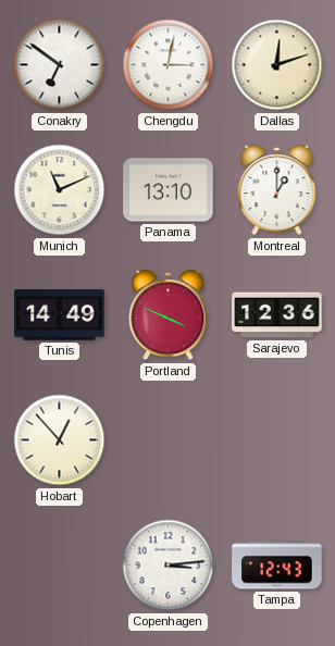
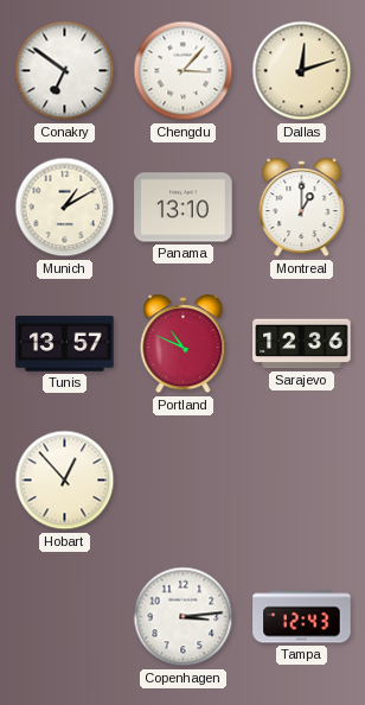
Chengdu: 3:02 -> 3:07 (184, 71)
Munich: 11:11 -> 1:10 (65, 208)
Tunis: 14:49 -> 13:57 (65, 344)
Portland: 3:49 -> 10:49 (184, 344)
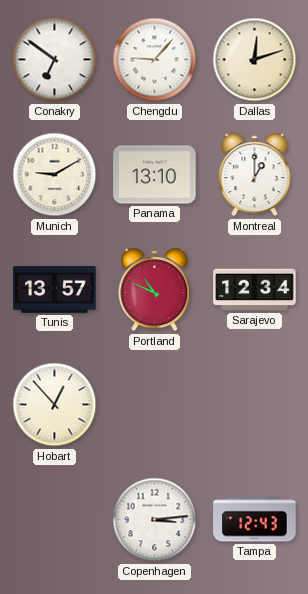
Chengdu: 3:07 -> 9:07 (155, 60)
Munich: 1:10 -> 9:10 (55, 175)
Sarajevo: 12:36 -> 12:34 (255, 290)
